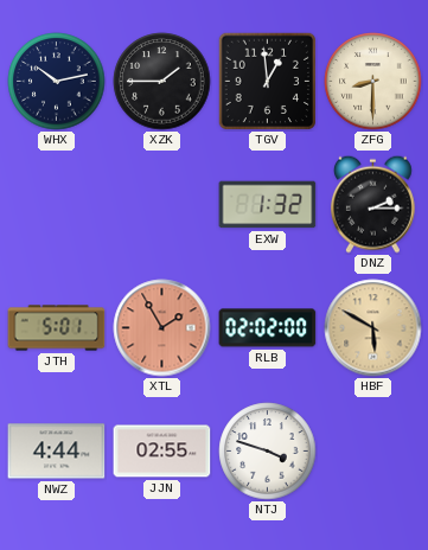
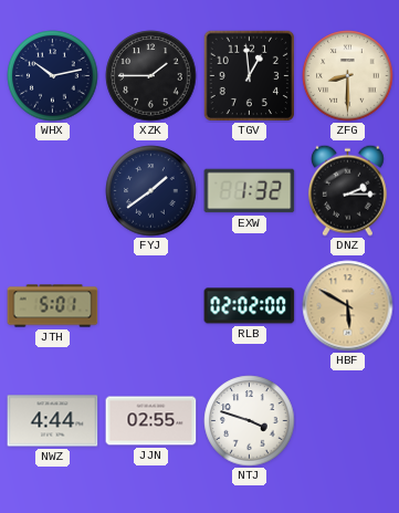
FYJ: none -> 1:39 (151, 191)
XTL: 1:55 -> none (162, 328)
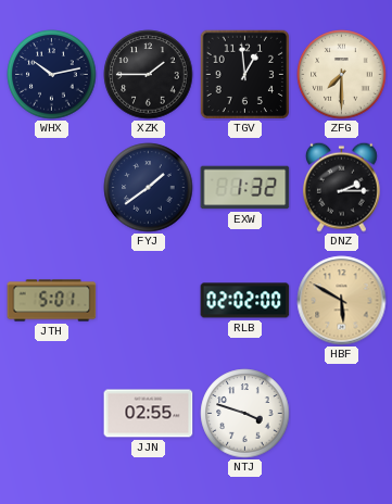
ZFG: 8:30 -> 7:30 (342, 75)
NWZ: 4:44 -> none (53, 421)
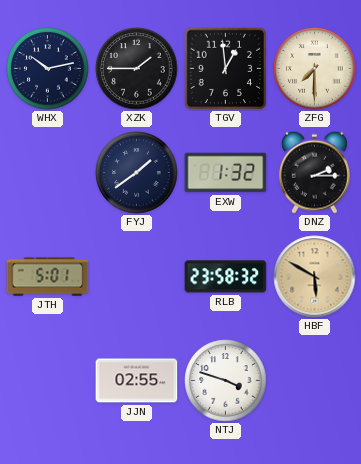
RLB: 02:02 -> 23:58 (226, 277)
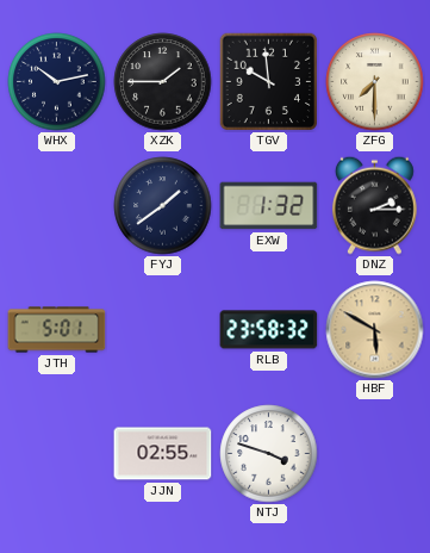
TGV: 12:59 -> 9:59 (268, 81)
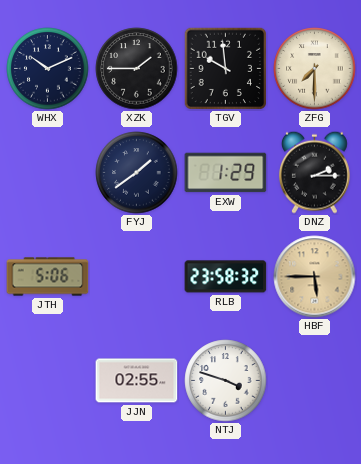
WHX: 10:13 -> 10:11 (48, 69)
EXW: 1:32 -> 1:29 (226, 173)
JTH: 5:01 -> 5:06 (48, 277)
HBF: 5:50 -> 5:45 (315, 277)
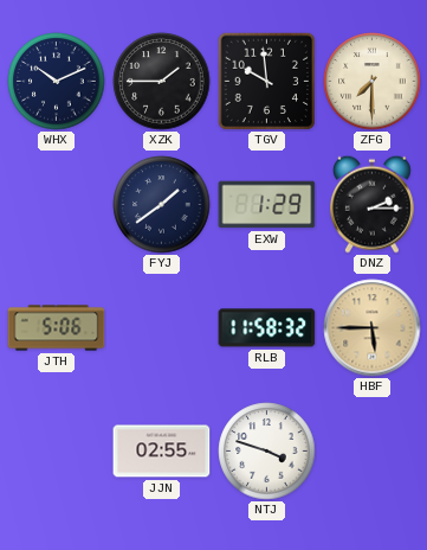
RLB: 23:58 -> 11:58 (267, 328)
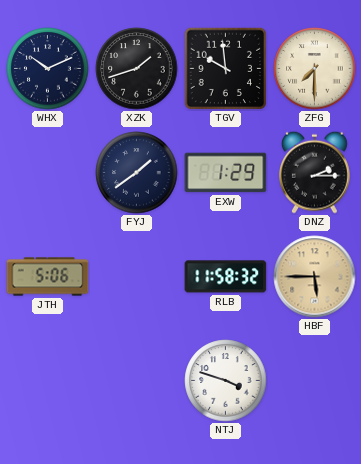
XZK: 1:45 -> 1:42 (137, 69)
JJN: 02:55 -> none (162, 452)
